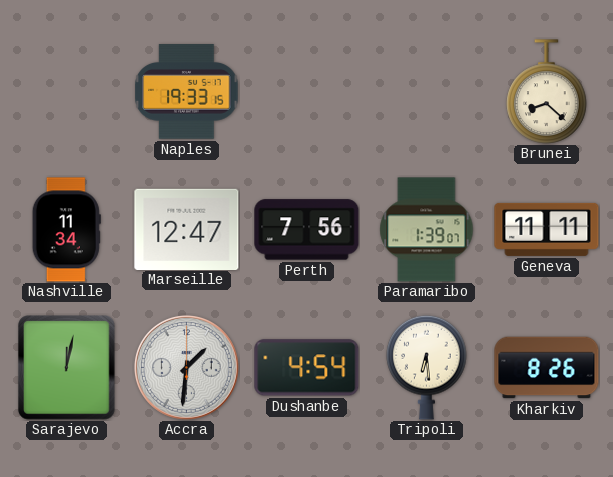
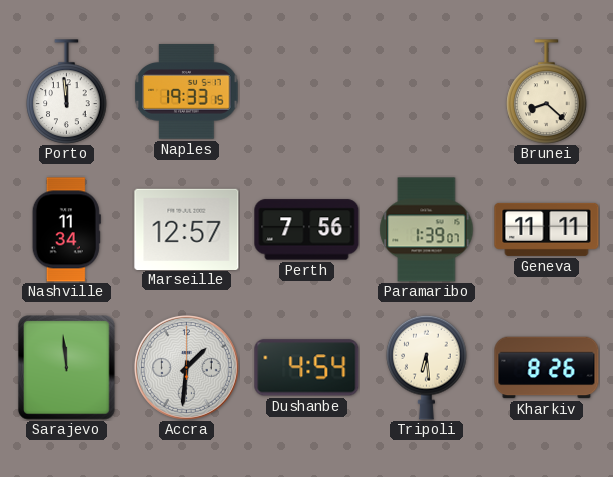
Porto: none -> 11:59 (67, 92)
Marseille: 12:47 -> 12:57 (187, 229)
Sarajevo: 12:02 -> 11:59 (67, 368)
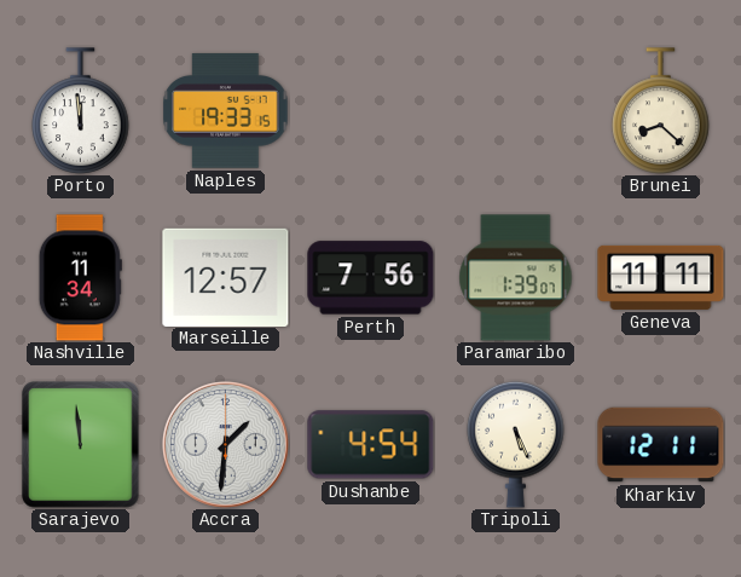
Tripoli: 6:29 -> 5:26 (516, 444)
Kharkiv: 8:26 -> 12:11 (661, 445)
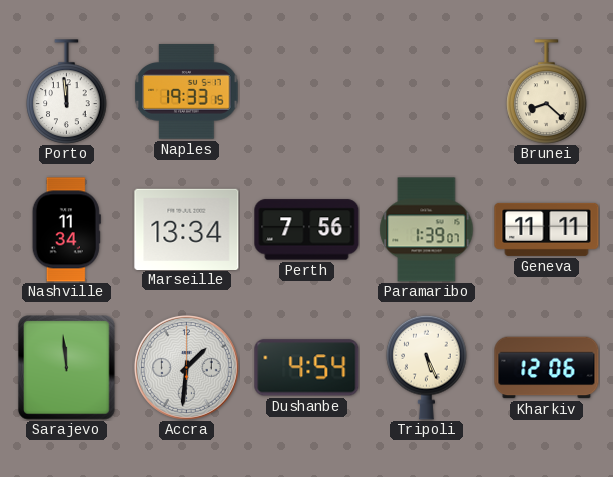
Marseille: 12:57 -> 13:34 (187, 229)
Kharkiv: 12:11 -> 12:06 (547, 368)
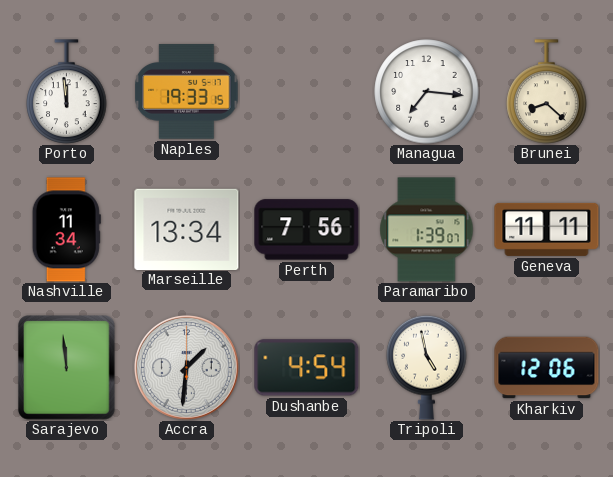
Managua: none -> 7:16 (427, 92)
Tripoli: 5:26 -> 4:58 (427, 367)
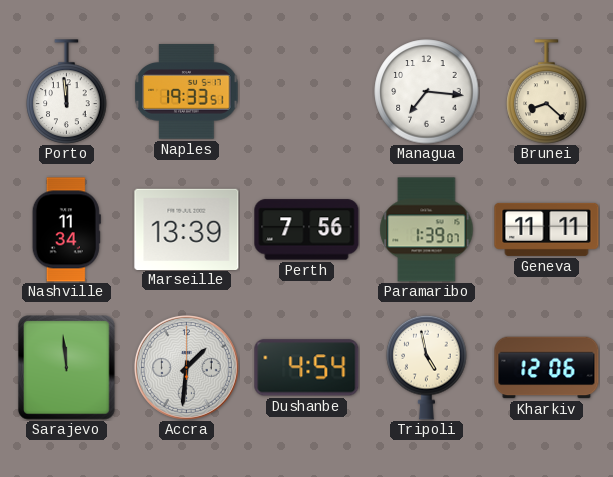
Naples: 19:33:15 -> 19:33:51 (187, 92)
Marseille: 13:34 -> 13:39 (187, 229)
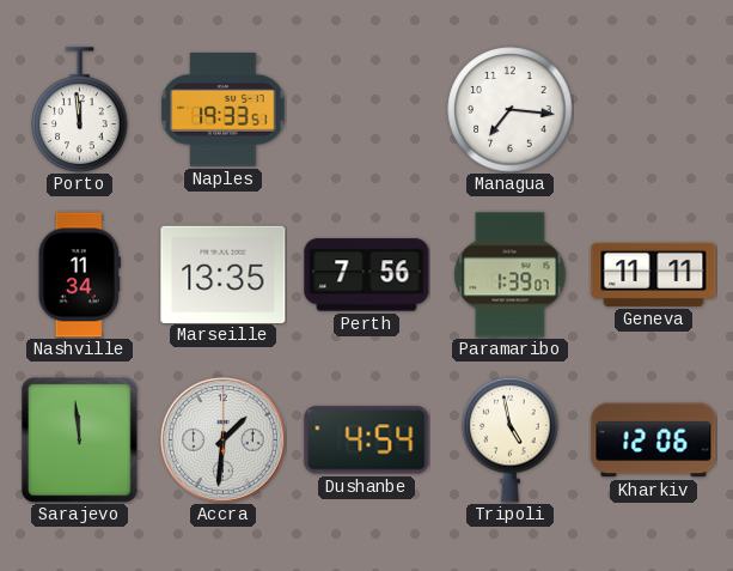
Brunei: 8:22 -> none (547, 92)
Marseille: 13:39 -> 13:35 (224, 274)
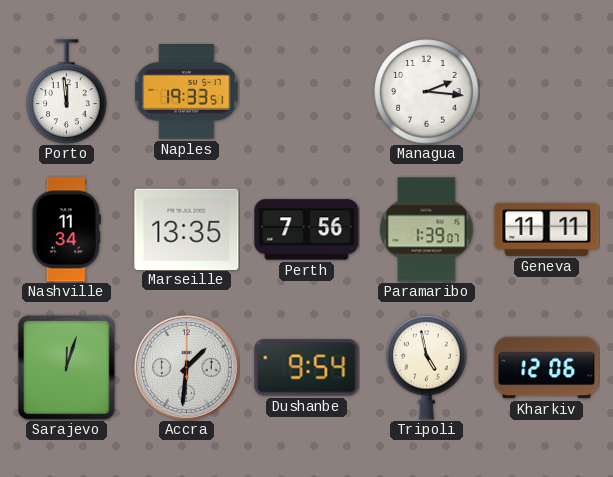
Managua: 7:16 -> 2:16 (427, 92)
Sarajevo: 11:59 -> 12:03 (67, 368)
Dushanbe: 4:54 -> 9:54 (307, 368)
